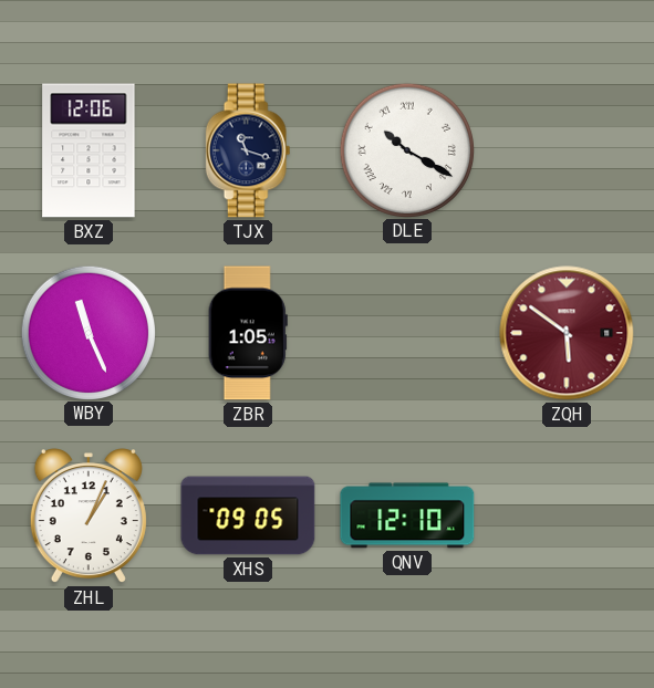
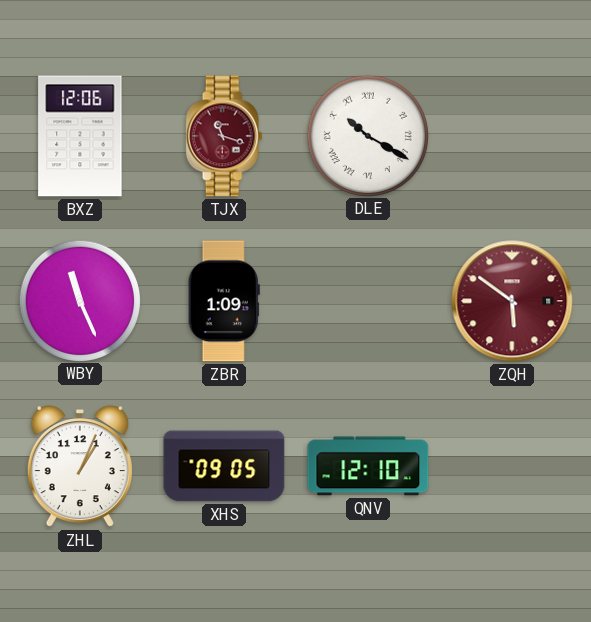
TJX dial: navy -> burgundy (224, 136)
ZBR: 1:05 -> 1:09 (224, 301)
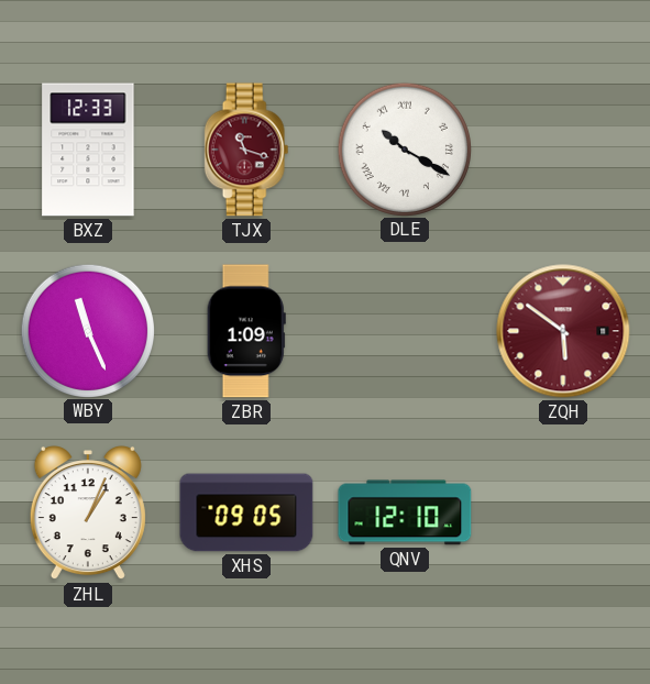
BXZ: 12:06 -> 12:33 (88, 150)
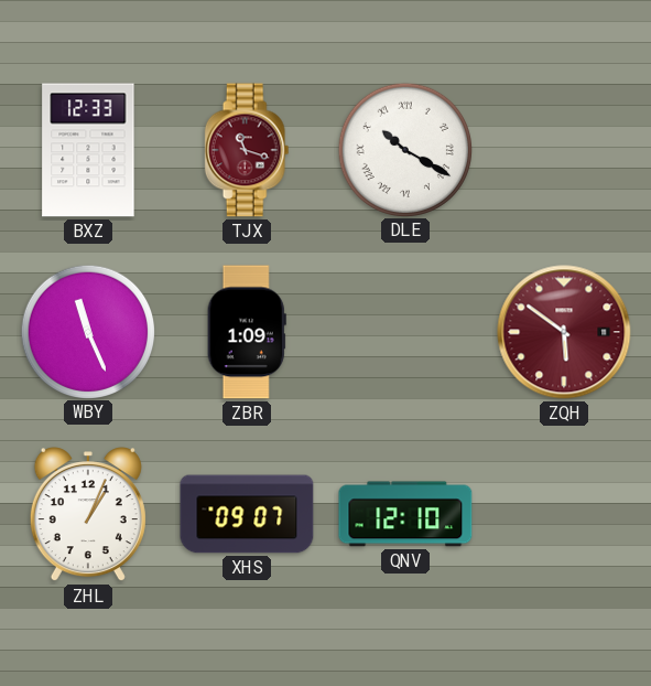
XHS: 09:05 -> 09:07 (247, 514)
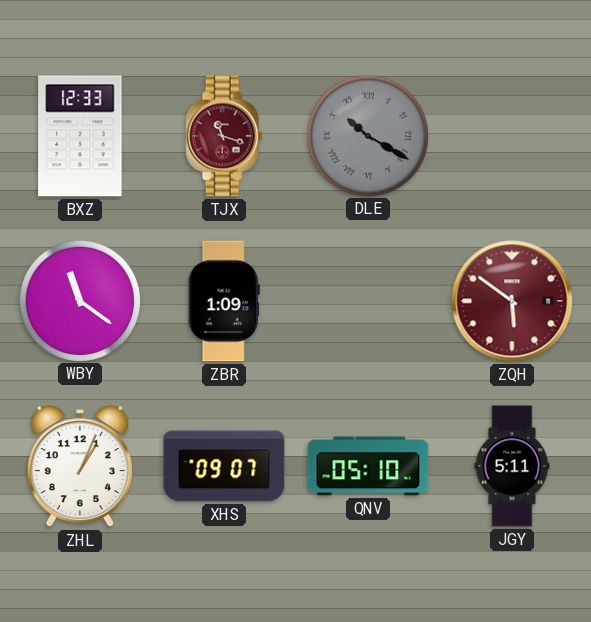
DLE dial: white -> grey (367, 135)
WBY: 11:26 -> 11:21 (79, 300)
QNV: 12:10 -> 05:10 (368, 466)
JGY: none -> 5:11 (512, 466)
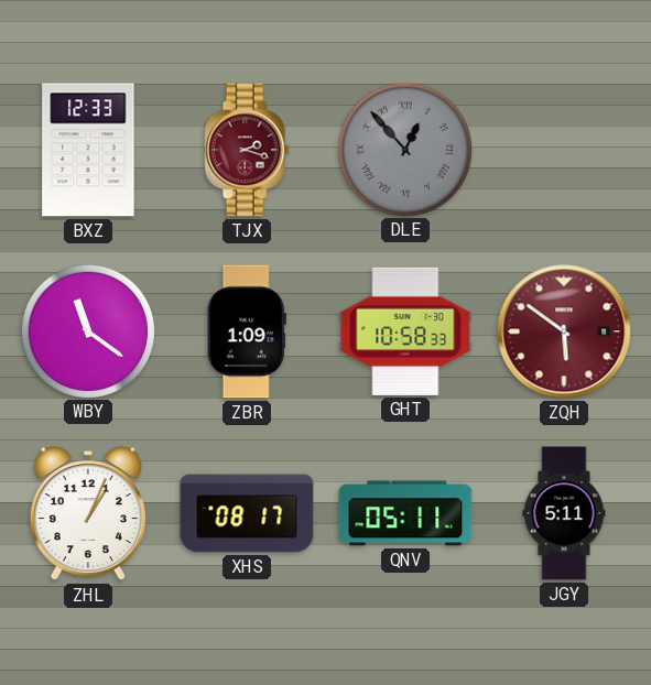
TJX: 11:18 -> 2:18 (247, 150)
DLE: 10:20 -> 12:53 (404, 149)
GHT: none -> 10:58 (405, 331)
XHS: 09:07 -> 08:17 (247, 513)
QNV: 05:10 -> 05:11 (405, 513)
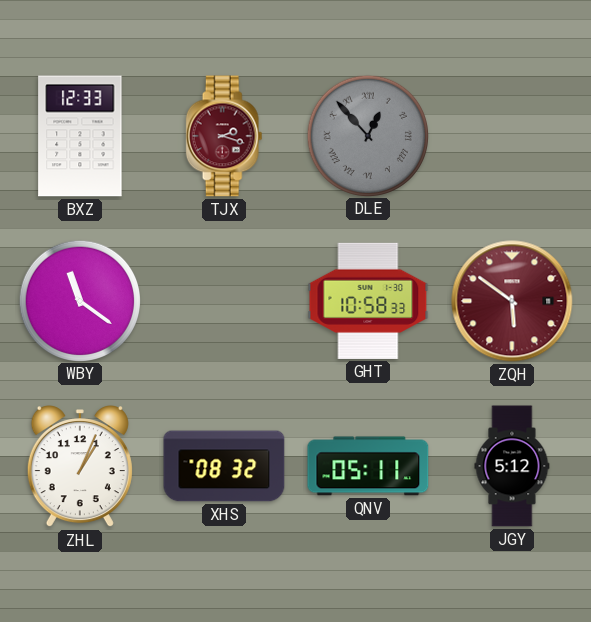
ZBR: 1:09 -> none (247, 331)
XHS: 08:17 -> 08:32 (224, 466)
JGY: 5:11 -> 5:12 (512, 466)
